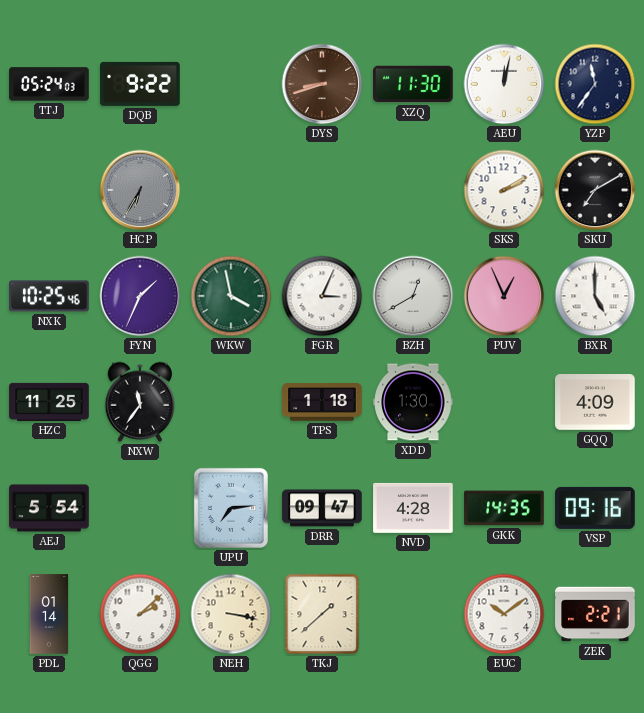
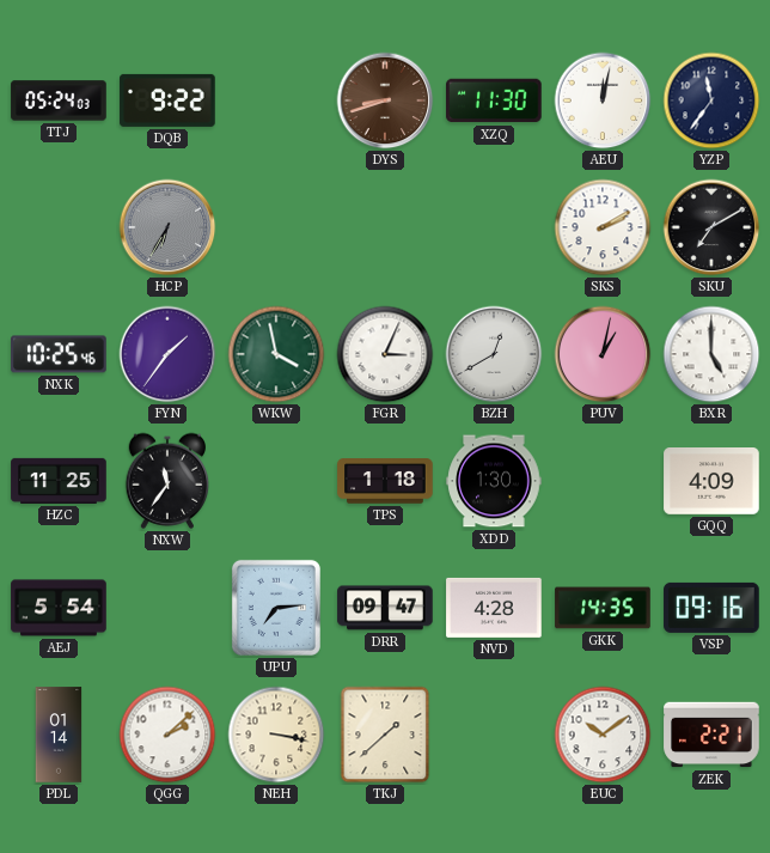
FYN: 1:34 -> 1:36 (167, 354)
PUV: 12:56 -> 1:02 (603, 354)
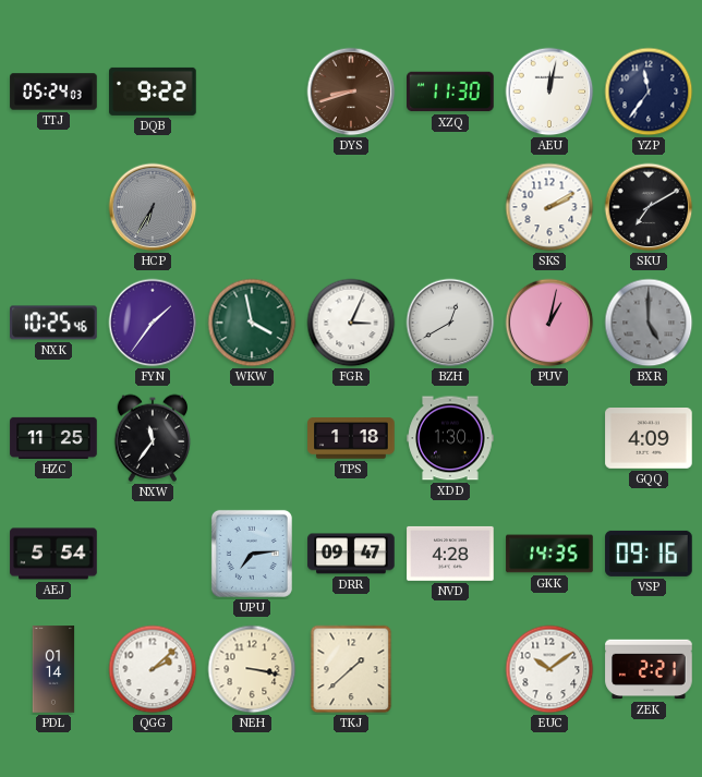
BXR dial: white -> grey (649, 323)
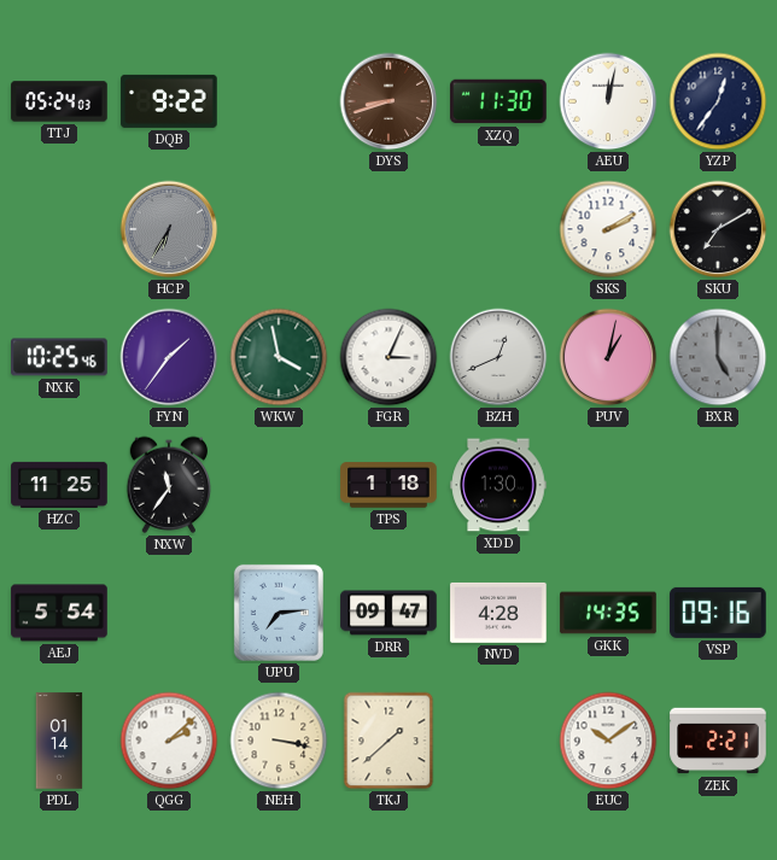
YZP: 11:36 -> 12:36 (718, 101)
BZH: 12:40 -> 12:41 (498, 357)
GQQ: 4:09 -> none (649, 439)
